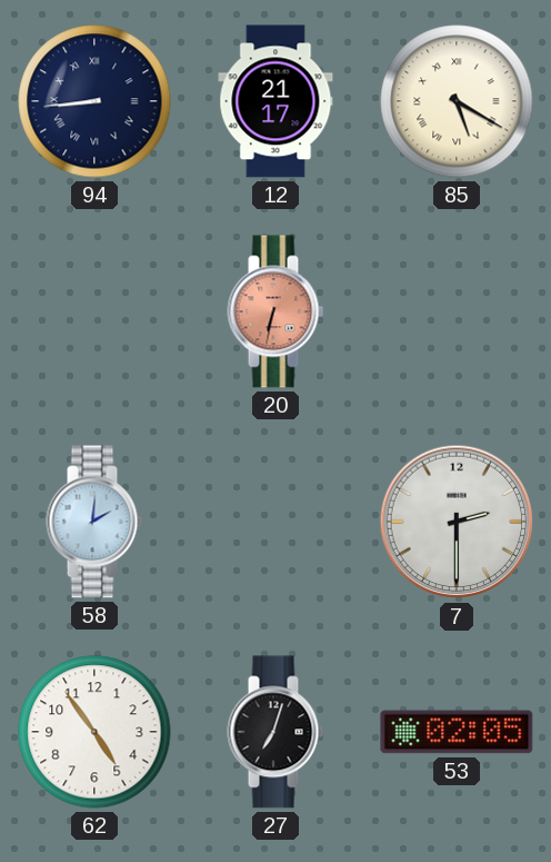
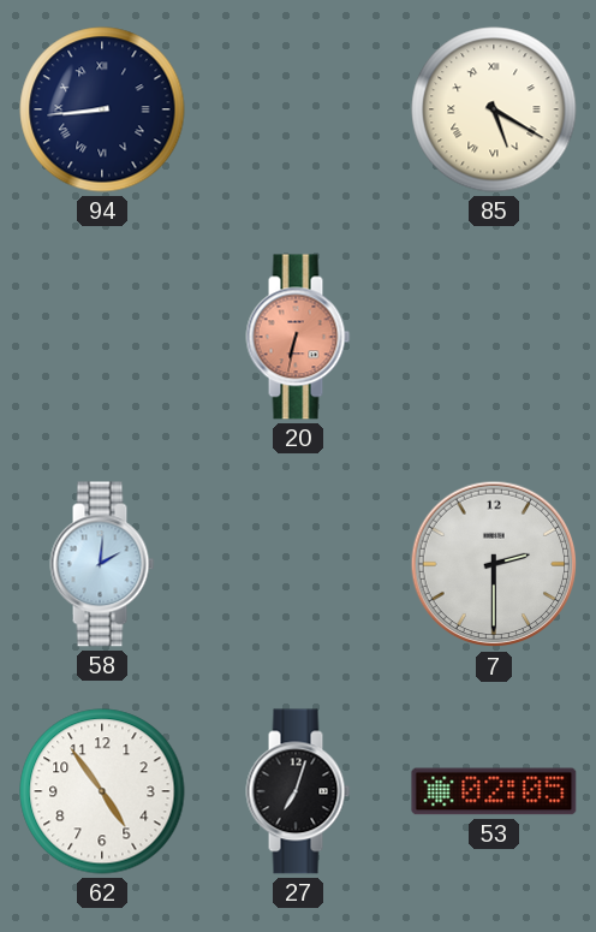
12: 21:17 -> none (275, 101)
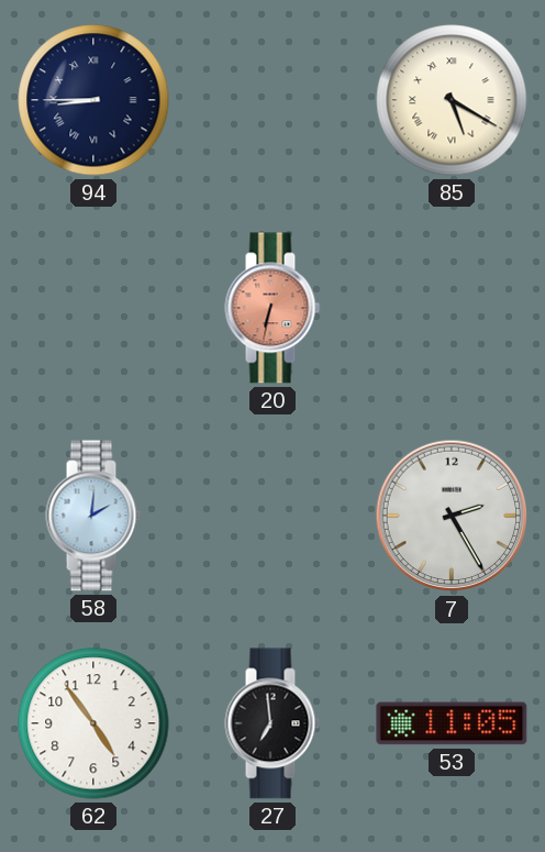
94: 8:44 -> 8:45 (93, 100)
7: 2:30 -> 2:25 (452, 516)
27: 7:03 -> 6:59 (272, 723)
53: 02:05 -> 11:05 (452, 723)
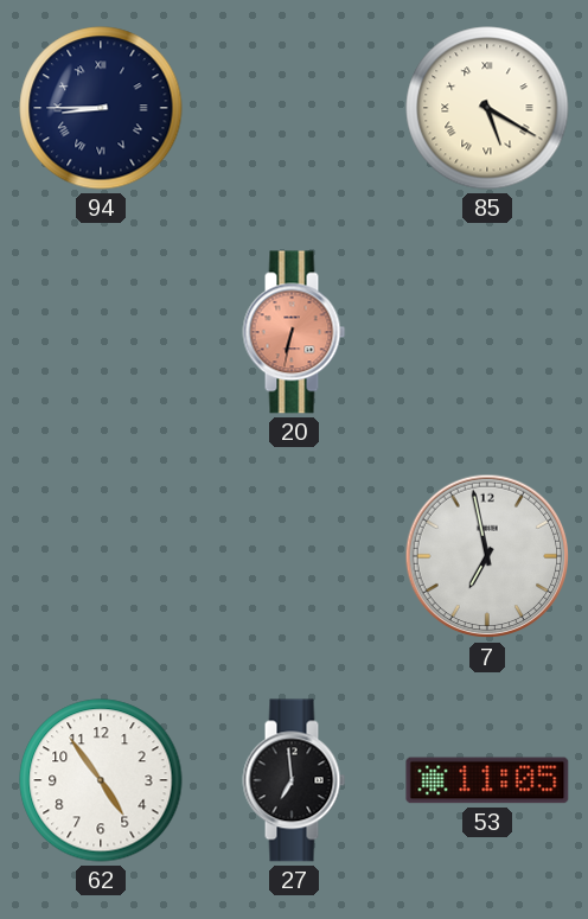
58: 2:01 -> none (93, 516)
7: 2:25 -> 6:58 (487, 556)
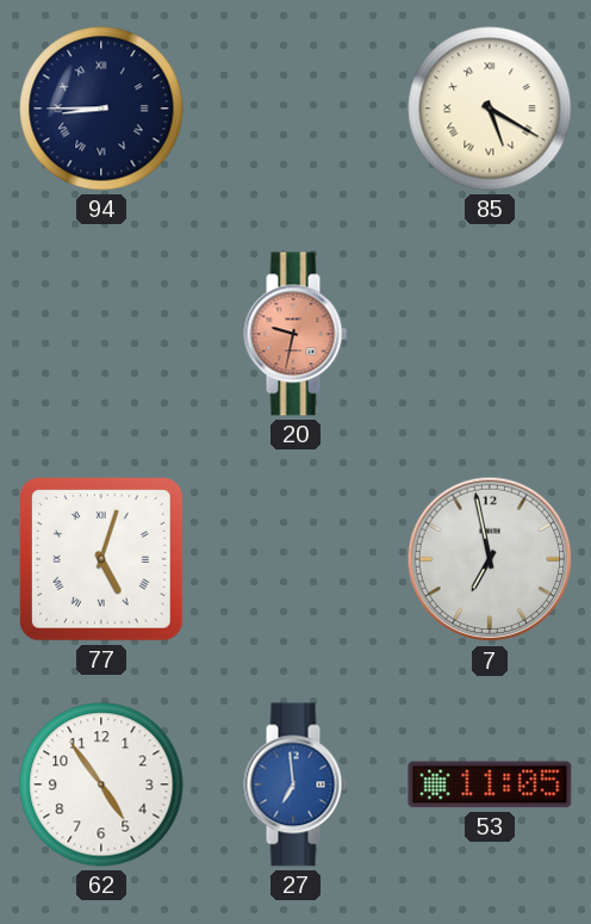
20: 6:32 -> 9:32 (295, 334)
77: none -> 5:03 (101, 559)
27 dial: black -> blue (295, 785)
